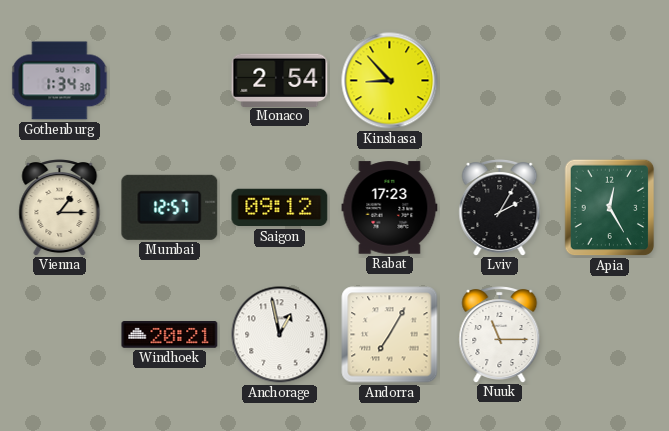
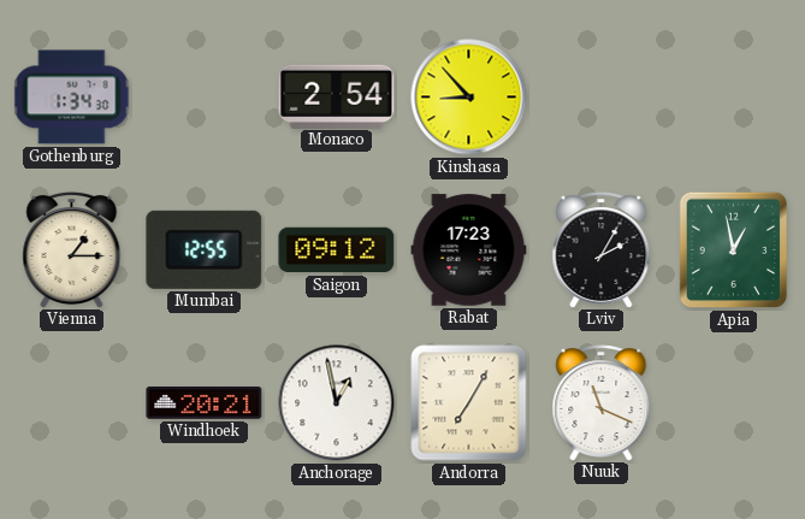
Mumbai: 12:57 -> 12:55 (205, 249)
Apia: 12:25 -> 12:58 (734, 250)
Nuuk: 11:15 -> 11:19 (602, 402)
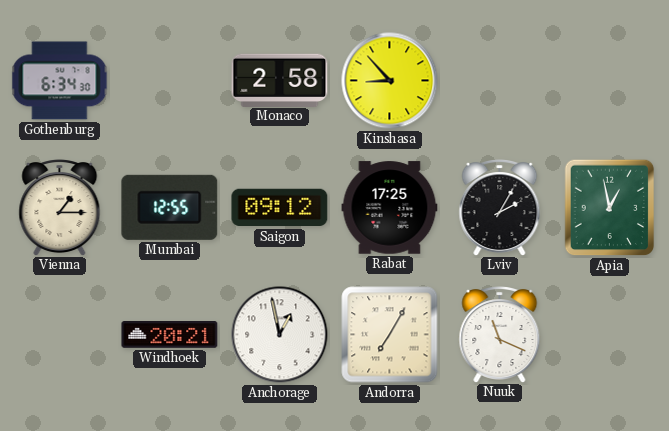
Gothenburg: 1:34 -> 6:34 (60, 81)
Monaco: 2:54 -> 2:58 (280, 80)
Rabat: 17:23 -> 17:25 (390, 208)
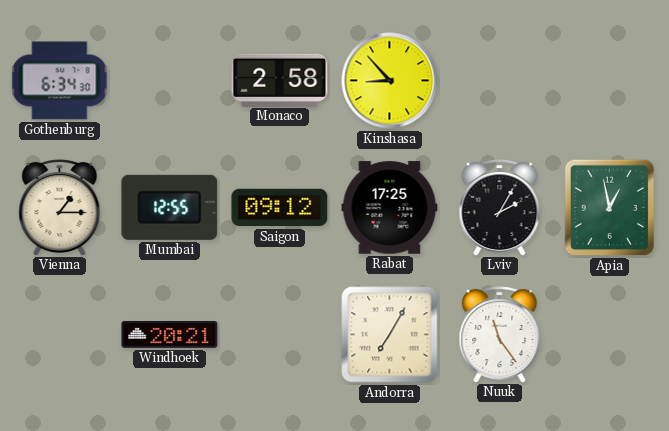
Anchorage: 12:58 -> none (280, 335)
Nuuk: 11:19 -> 11:24 (500, 334)
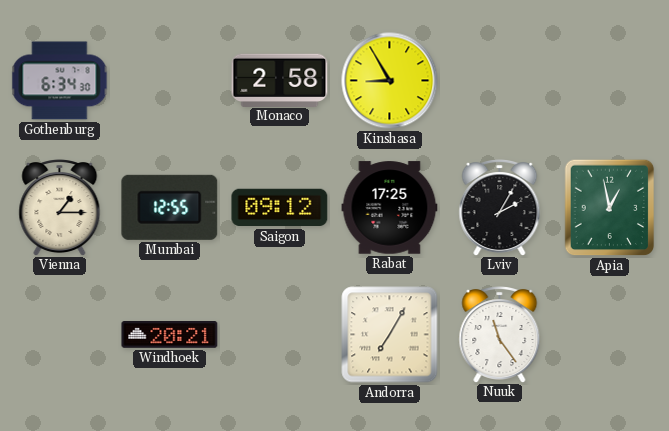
Kinshasa: 8:53 -> 8:55 (390, 81)
